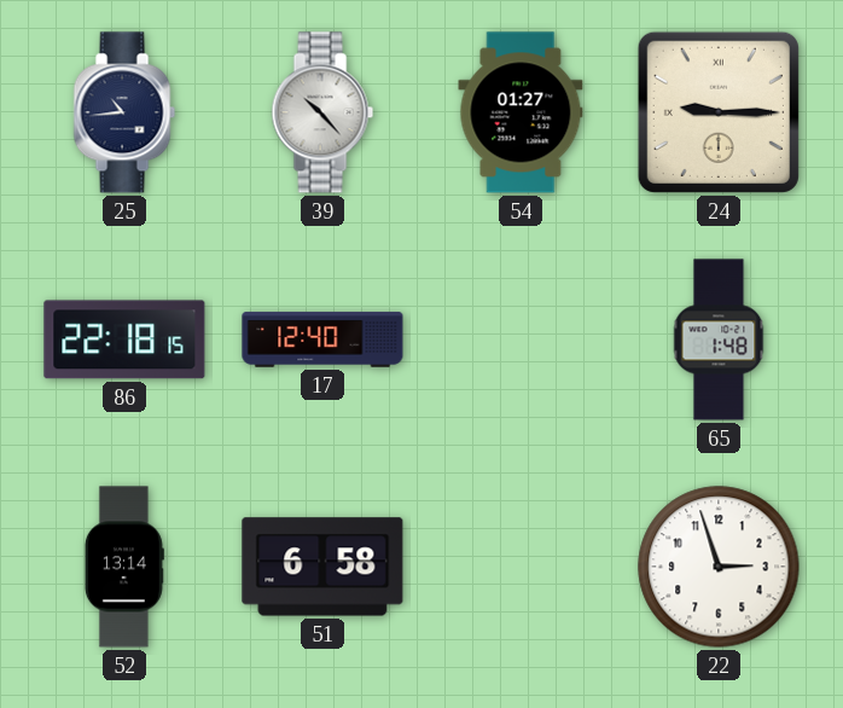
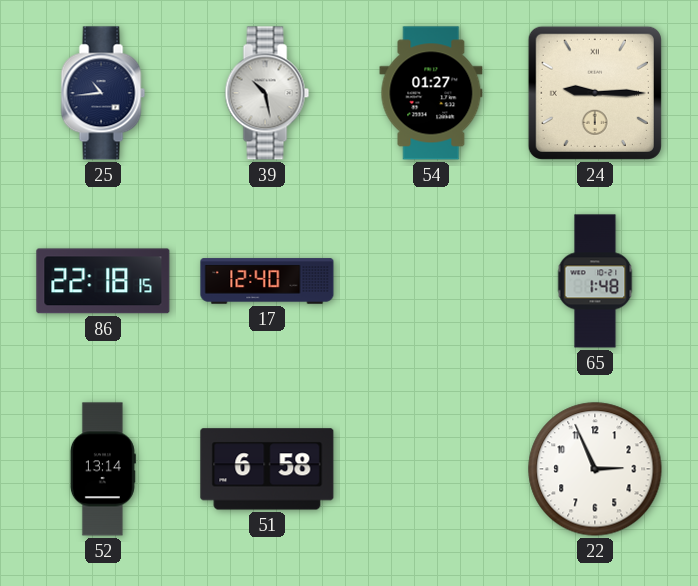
39: 10:23 -> 10:28 (267, 93)
22: 2:57 -> 2:56 (595, 469)
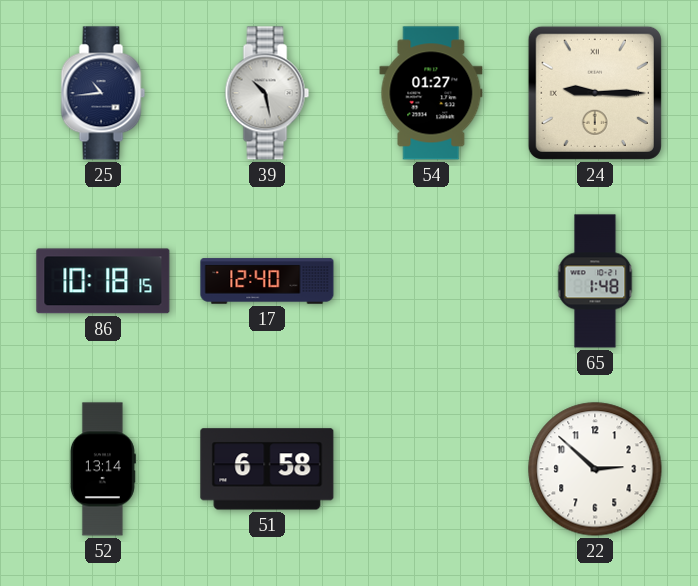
86: 22:18 -> 10:18 (103, 281)
22: 2:56 -> 2:52 (595, 469)
